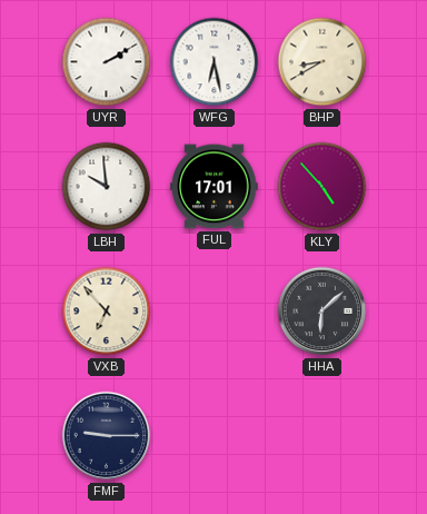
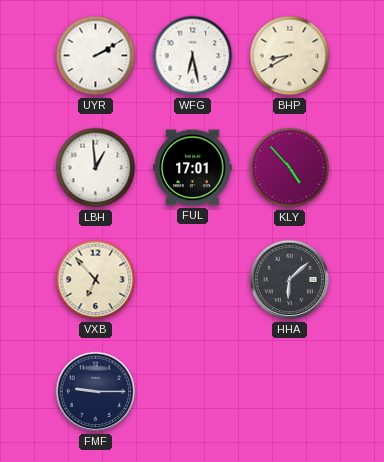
LBH: 9:59 -> 12:59 (96, 168)
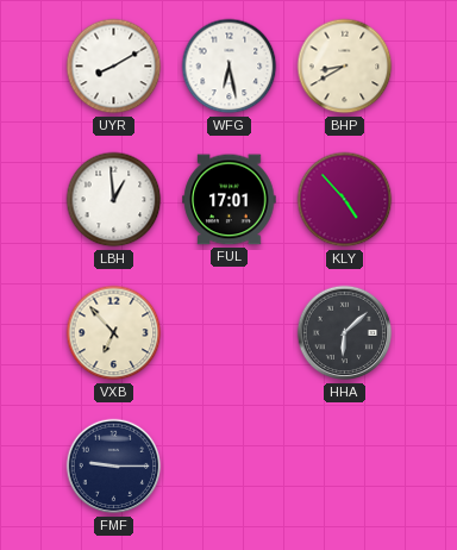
UYR: 2:10 -> 8:10 (114, 67)
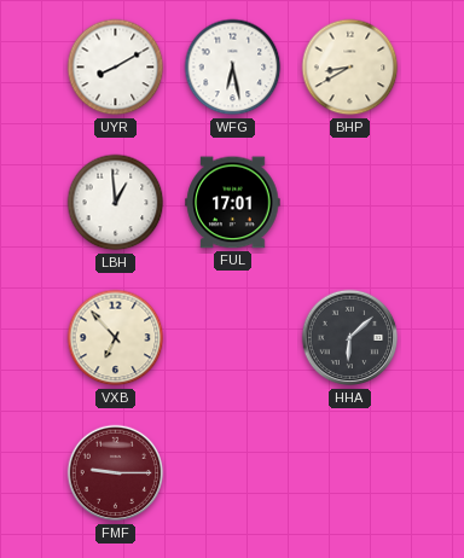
KLY: 4:53 -> none (345, 200)
FMF dial: navy -> burgundy (116, 473)
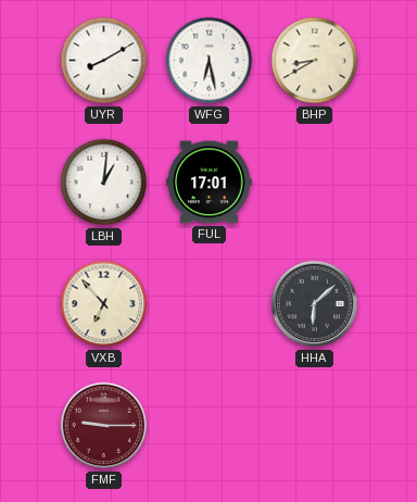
LBH: 12:59 -> 1:01 (104, 183)
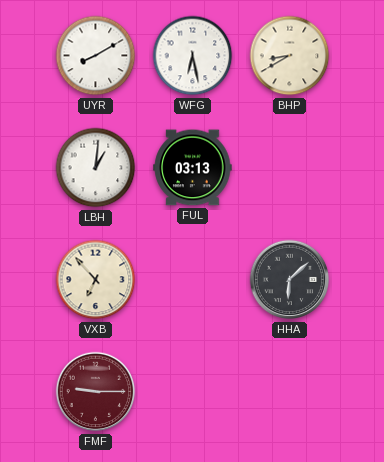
FUL: 17:01 -> 03:13 (193, 168)
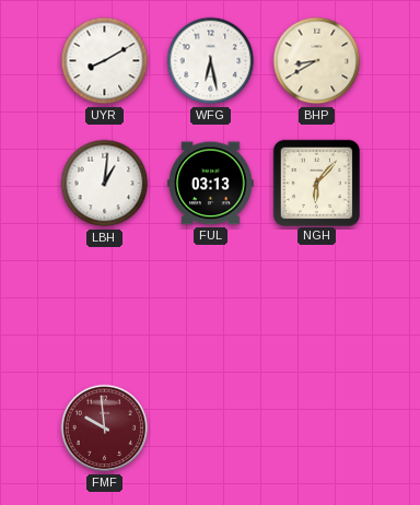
NGH: none -> 6:07 (316, 183)
VXB: 6:53 -> none (96, 280)
HHA: 6:08 -> none (290, 280)
FMF: 9:15 -> 9:59 (105, 428)
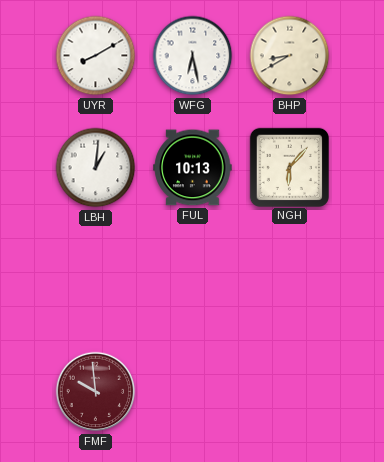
FUL: 03:13 -> 10:13 (193, 168)
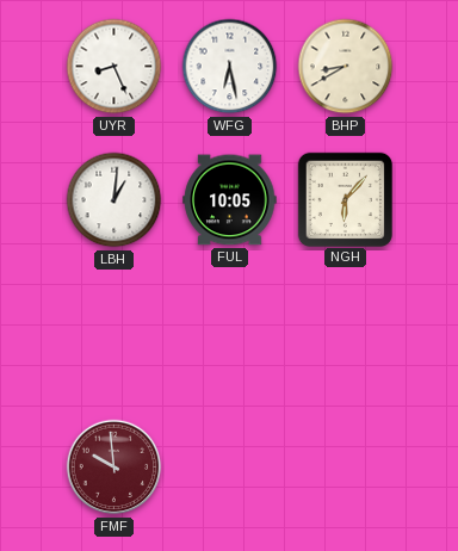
UYR: 8:10 -> 8:26 (114, 67)
FUL: 10:13 -> 10:05 (230, 200)
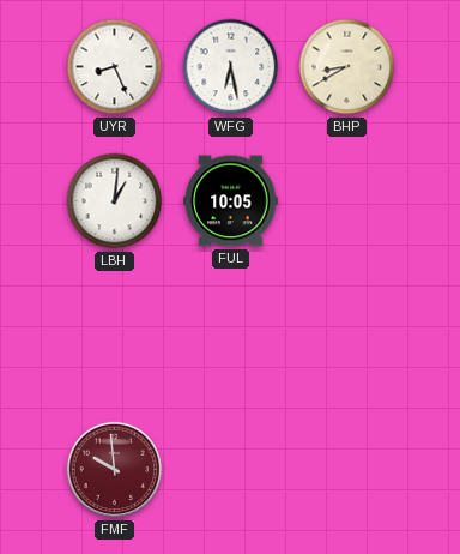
NGH: 6:07 -> none (345, 199)
